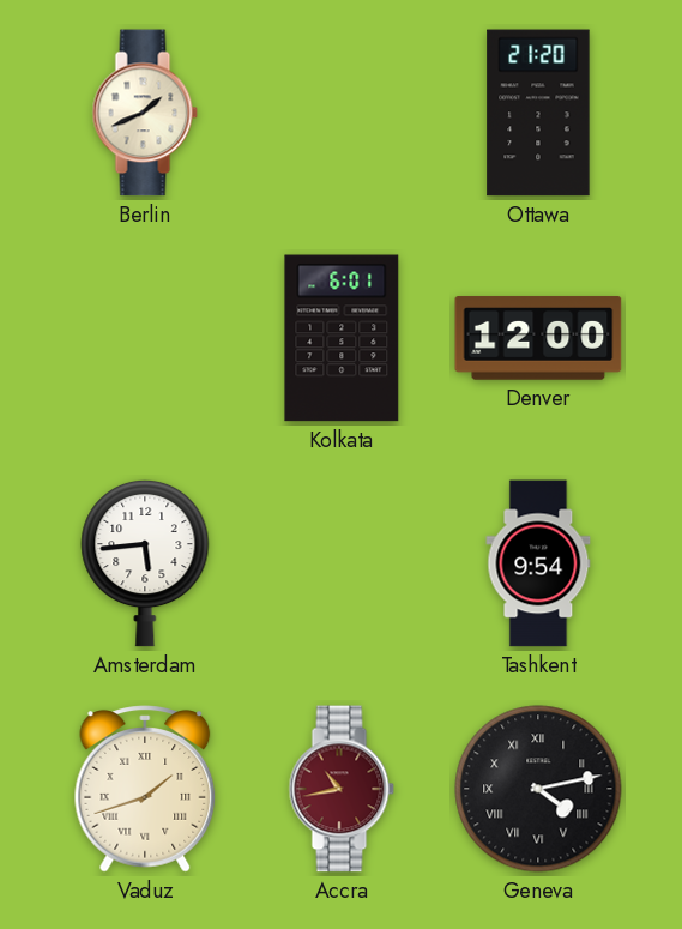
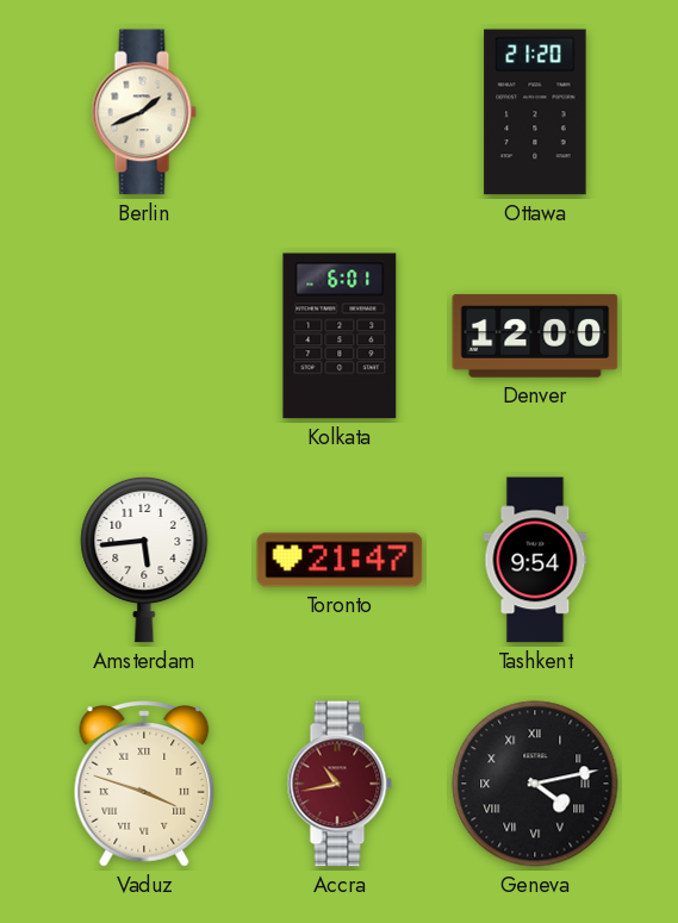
Toronto: none -> 21:47 (340, 560)
Vaduz: 1:42 -> 3:48 (144, 784)
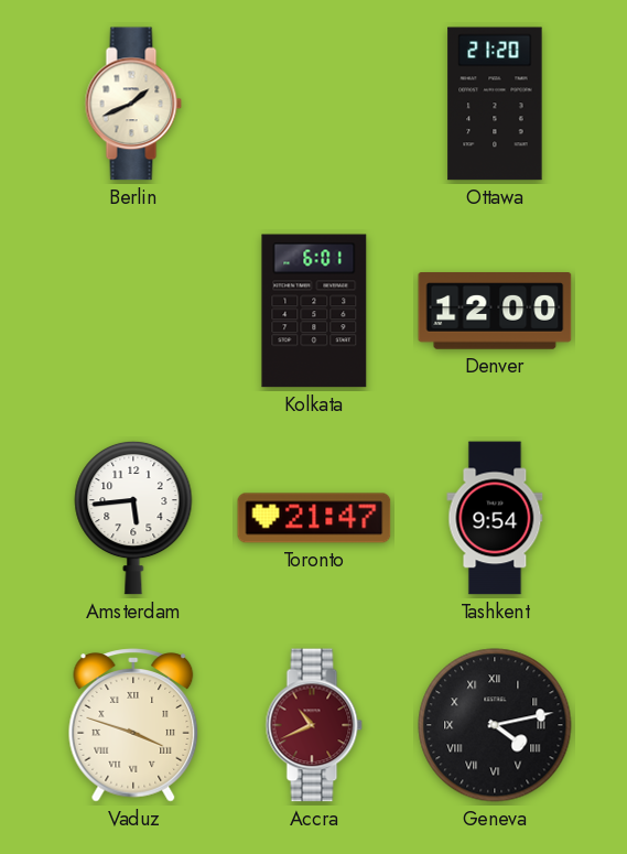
Accra: 10:43 -> 10:41 (314, 725)
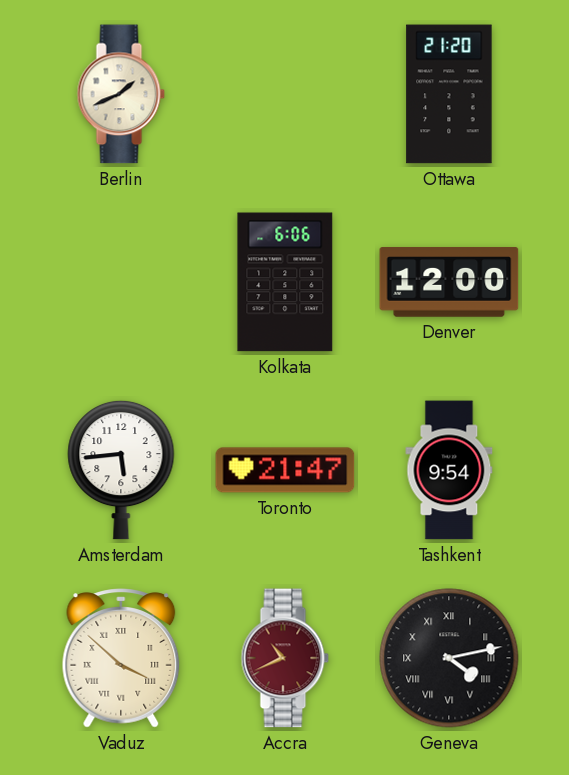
Kolkata: 6:01 -> 6:06 (285, 282)
Vaduz: 3:48 -> 3:52 (121, 658)
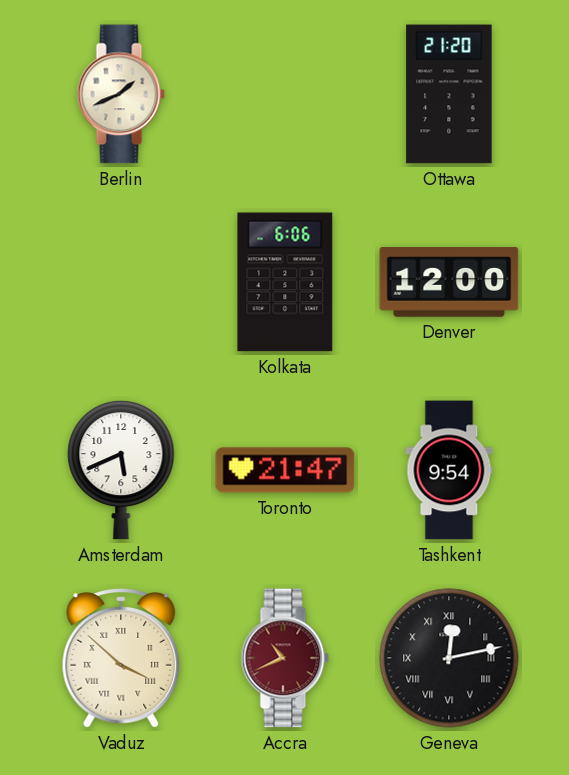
Amsterdam: 5:44 -> 5:41 (121, 470)
Geneva: 4:13 -> 12:13 (449, 658)
